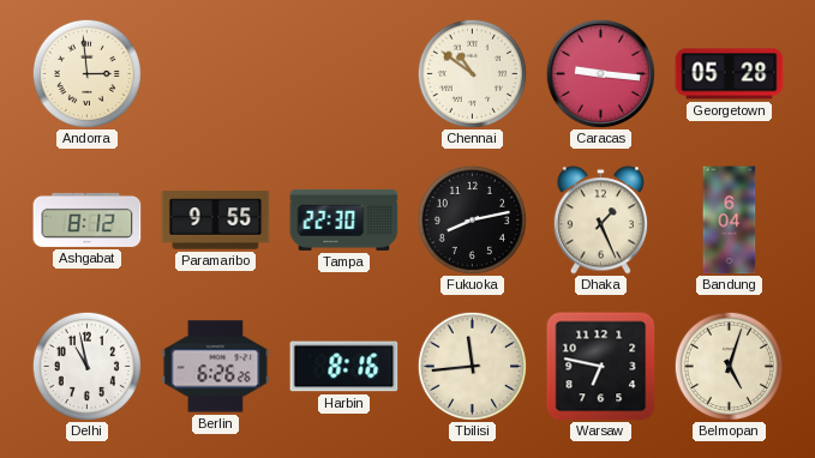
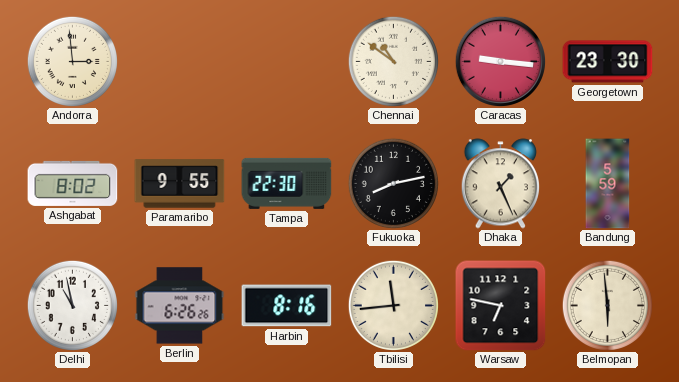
Georgetown: 05:28 -> 23:30 (608, 62)
Ashgabat: 8:12 -> 8:02 (73, 183)
Bandung: 6:04 -> 5:59 (608, 184)
Belmopan: 5:03 -> 5:59 (607, 305)
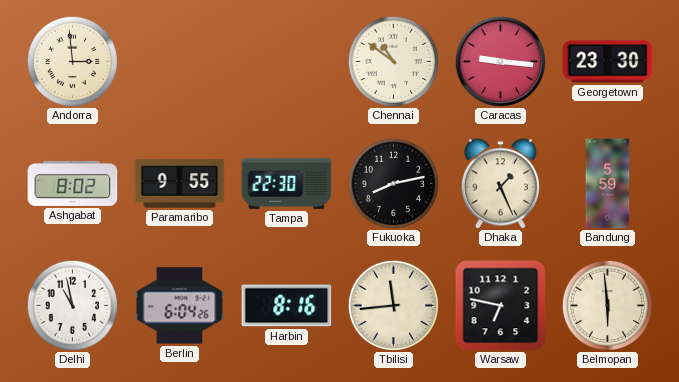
Berlin: 6:26 -> 6:04 (180, 306)
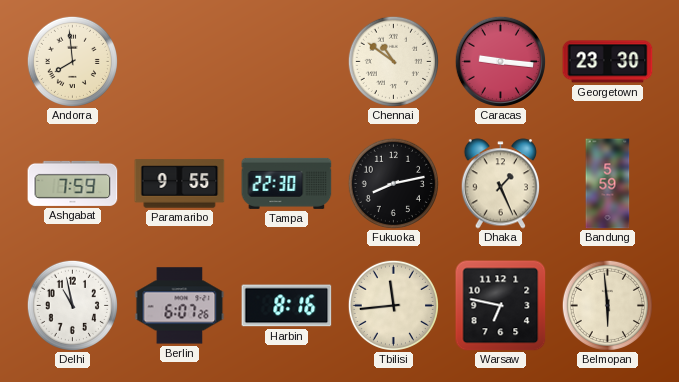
Andorra: 2:59 -> 7:59 (72, 61)
Ashgabat: 8:02 -> 7:59 (73, 183)
Berlin: 6:04 -> 6:07 (180, 306)
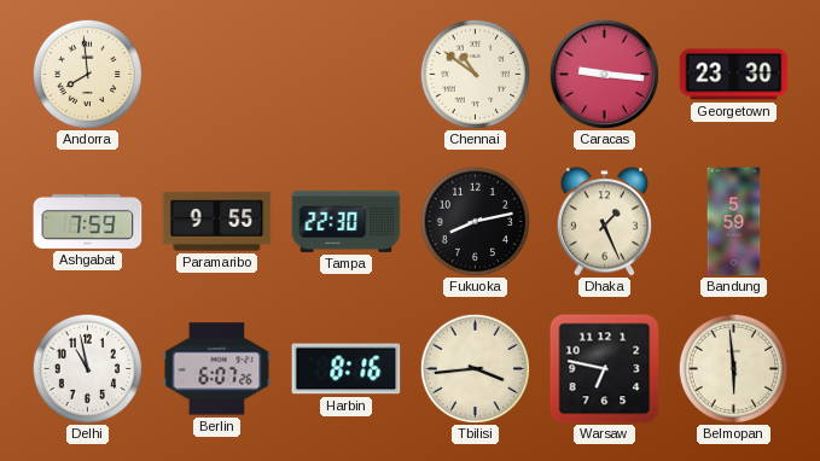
Tbilisi: 11:44 -> 3:44 (475, 368)
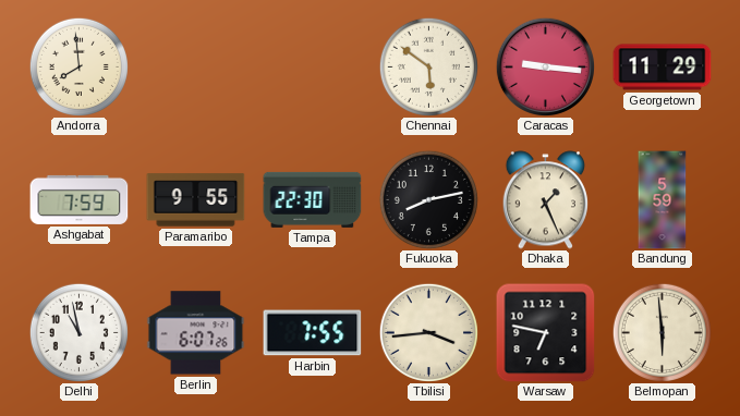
Chennai: 10:51 -> 5:51 (428, 66)
Georgetown: 23:30 -> 11:29 (663, 68)
Harbin: 8:16 -> 7:55 (313, 333)
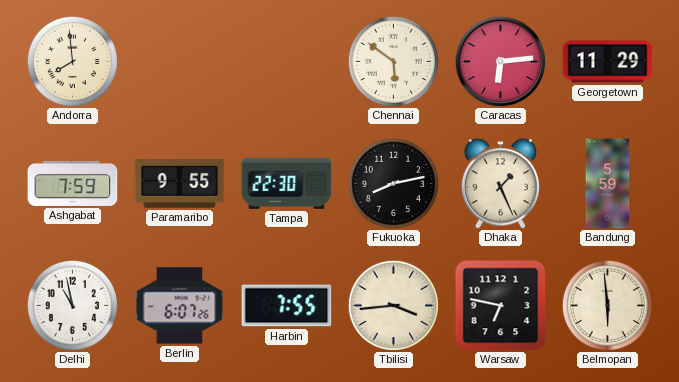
Caracas: 9:16 -> 6:14 (500, 61)
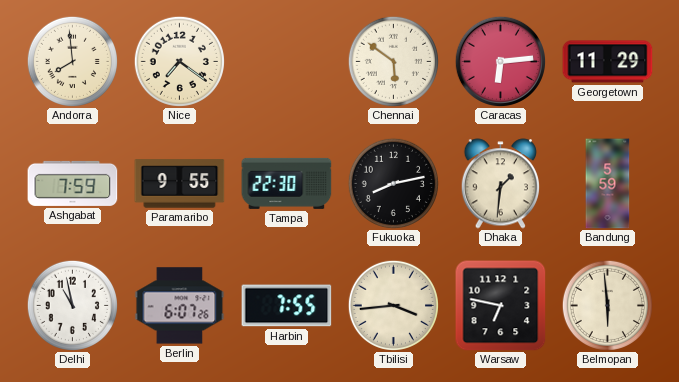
Nice: none -> 7:21 (179, 61)
Dhaka: 1:26 -> 1:31 (500, 184)
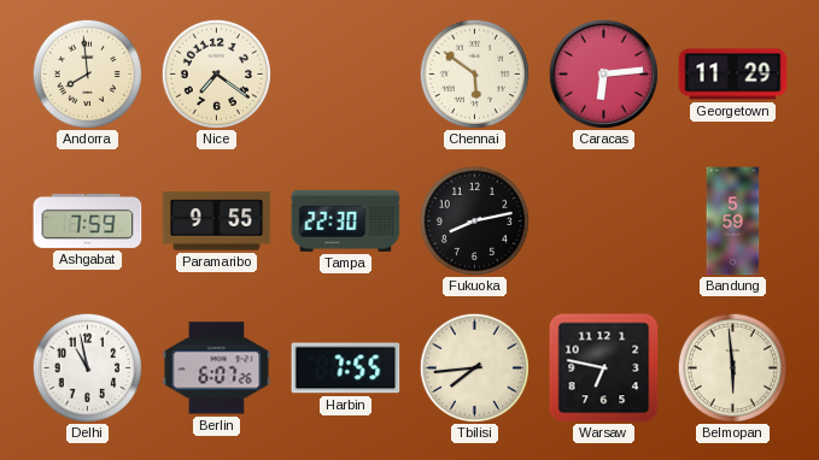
Dhaka: 1:31 -> none (500, 184)
Tbilisi: 3:44 -> 7:44 (474, 367)
